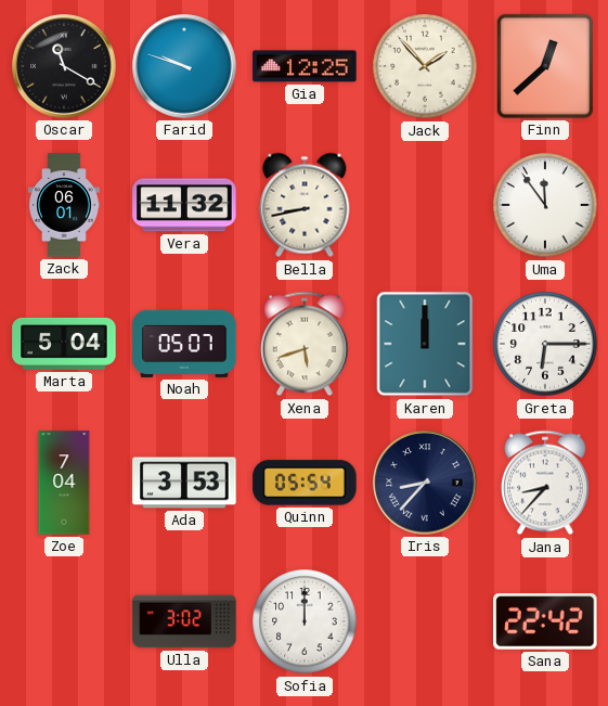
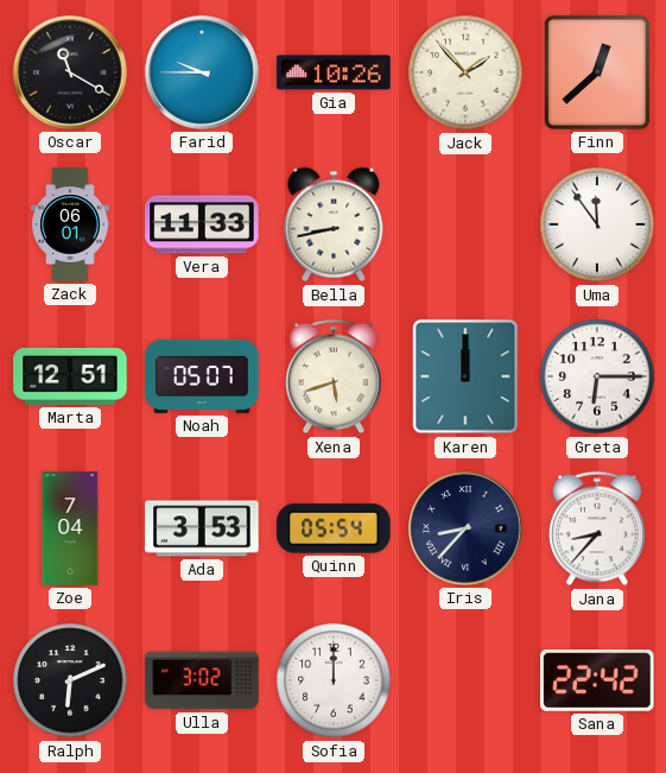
Farid: 9:48 -> 9:45 (202, 72)
Gia: 12:25 -> 10:26 (334, 72)
Vera: 11:32 -> 11:33 (202, 224)
Marta: 5:04 -> 12:51 (70, 376)
Ralph: none -> 6:11 (70, 680)
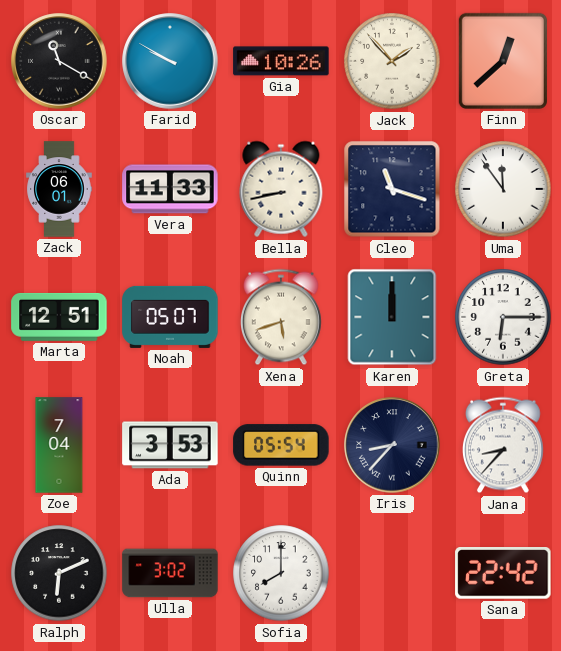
Farid: 9:45 -> 9:50 (170, 61)
Cleo: none -> 11:18 (392, 189)
Sofia: 12:00 -> 8:00 (281, 573)
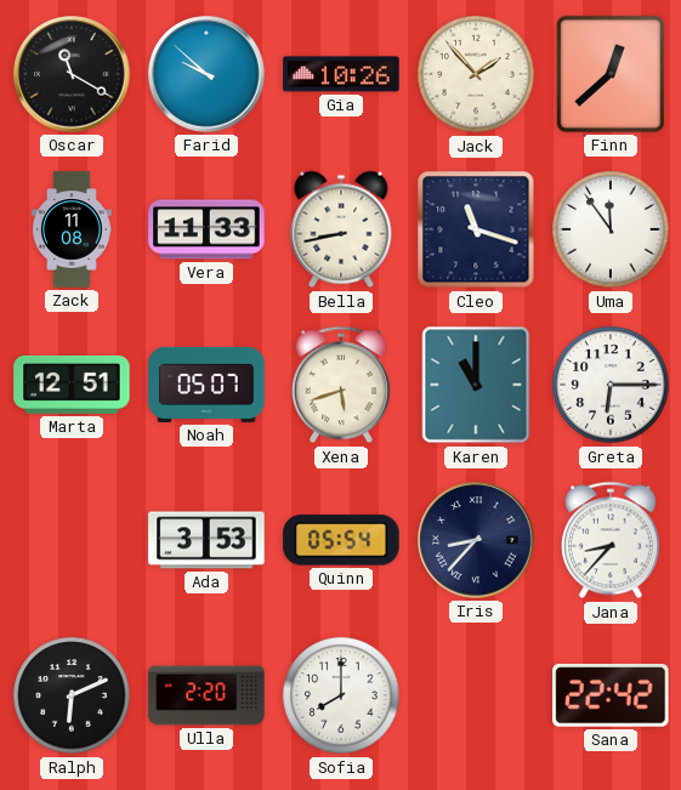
Farid: 9:50 -> 9:52 (206, 74)
Zack: 06:01 -> 11:08 (72, 229)
Karen: 12:00 -> 11:00 (476, 385)
Zoe: 7:04 -> none (59, 445)
Ulla: 3:02 -> 2:20 (206, 695)
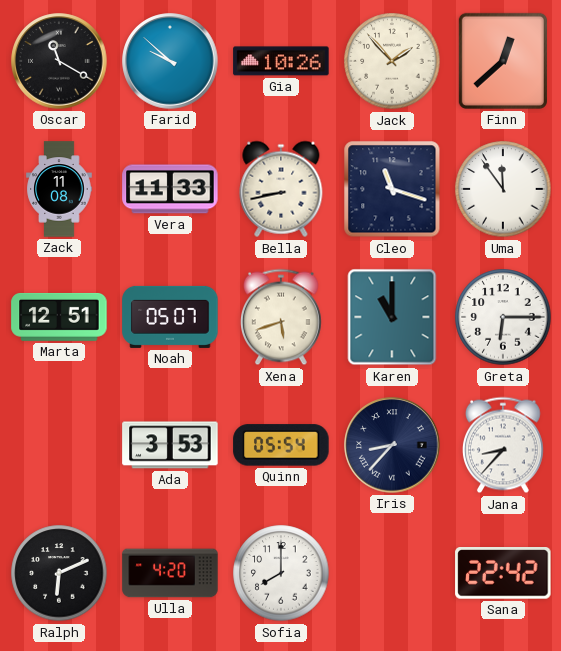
Ulla: 2:20 -> 4:20 (170, 573)
